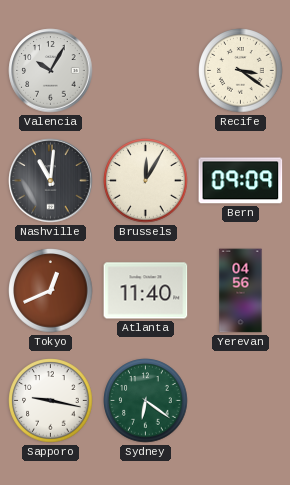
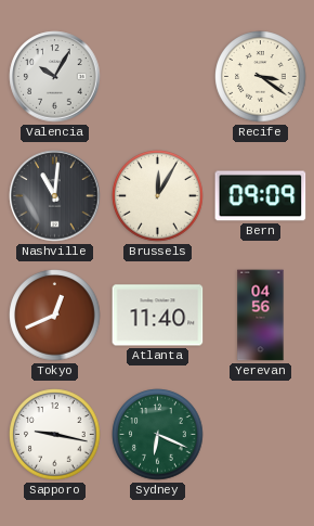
Sydney: 6:21 -> 6:19 (158, 435)
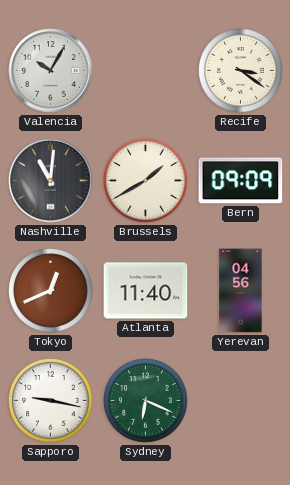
Brussels: 12:05 -> 1:40 (146, 181)
